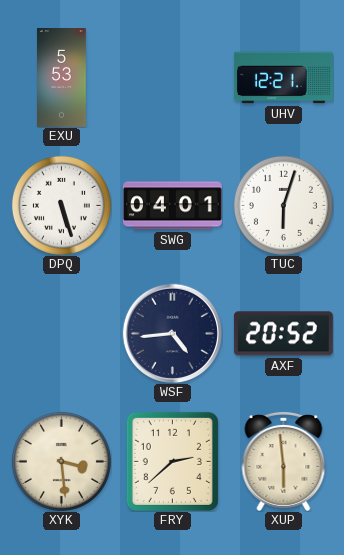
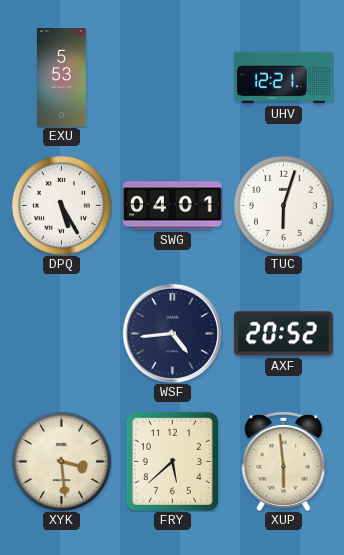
DPQ: 5:27 -> 5:25 (61, 205)
FRY: 2:38 -> 5:38 (172, 461)
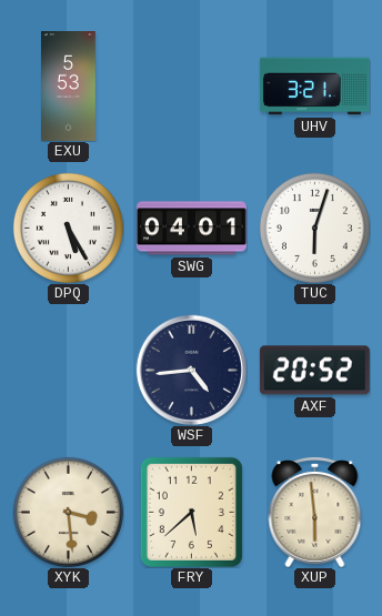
UHV: 12:21 -> 3:21 (314, 87)
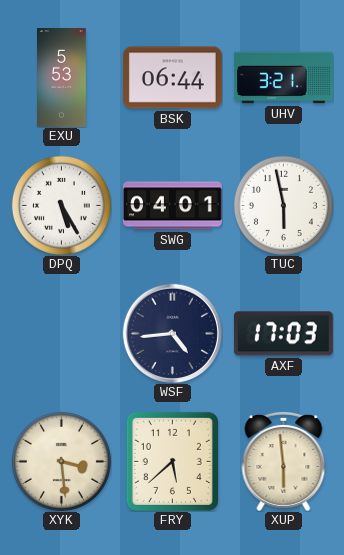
BSK: none -> 06:44 (172, 78)
TUC: 6:03 -> 5:58 (283, 205)
AXF: 20:52 -> 17:03 (283, 334)
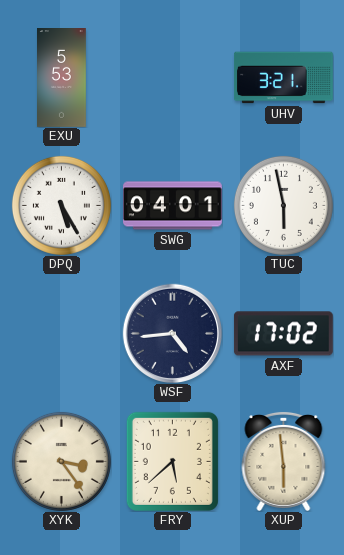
BSK: 06:44 -> none (172, 78)
AXF: 17:03 -> 17:02 (283, 334)
XYK: 3:29 -> 3:24 (61, 461)
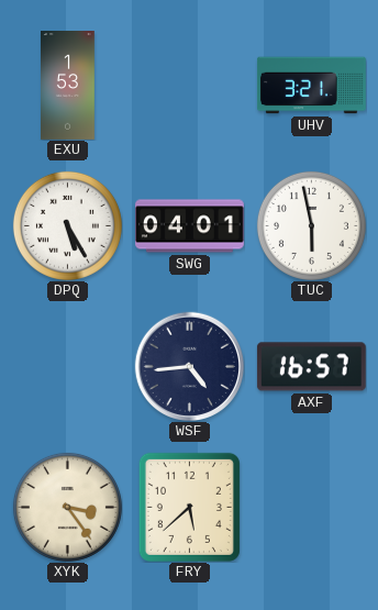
EXU: 5:53 -> 1:53 (68, 86)
AXF: 17:02 -> 16:57 (311, 367)
XUP: 5:59 -> none (284, 461)
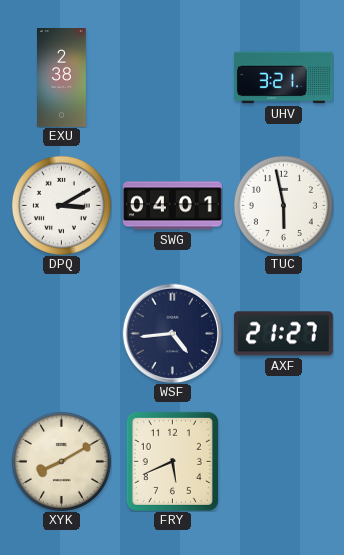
EXU: 1:53 -> 2:38 (62, 78)
DPQ: 5:25 -> 3:10 (61, 205)
AXF: 16:57 -> 21:27 (283, 334)
XYK: 3:24 -> 8:10 (61, 461)
FRY: 5:38 -> 5:41 (172, 461)
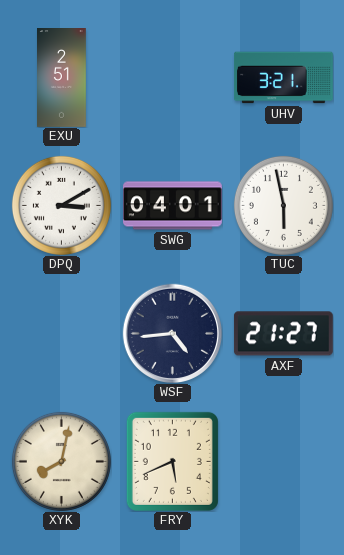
EXU: 2:38 -> 2:51 (62, 78)
XYK: 8:10 -> 8:02 (61, 461)
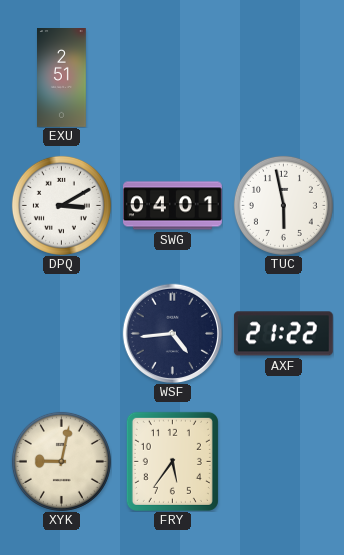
UHV: 3:21 -> none (283, 78)
AXF: 21:27 -> 21:22 (283, 334)
XYK: 8:02 -> 9:02 (61, 461)
FRY: 5:41 -> 5:36 (172, 461)
